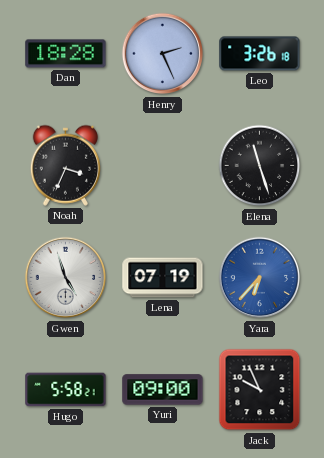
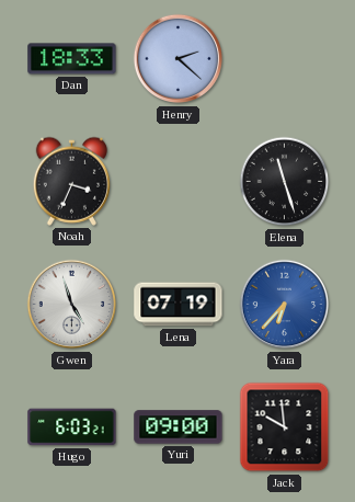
Dan: 18:28 -> 18:33 (72, 59)
Henry: 2:26 -> 2:22 (179, 59)
Leo: 3:26 -> none (260, 54)
Hugo: 5:58 -> 6:03 (72, 427)
Jack: 9:56 -> 9:59 (285, 427)
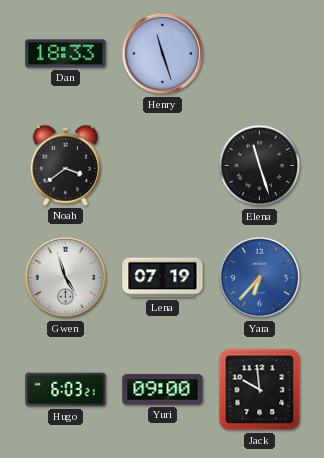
Henry: 2:22 -> 11:27 (163, 54)
Noah: 3:34 -> 3:39 (65, 165)
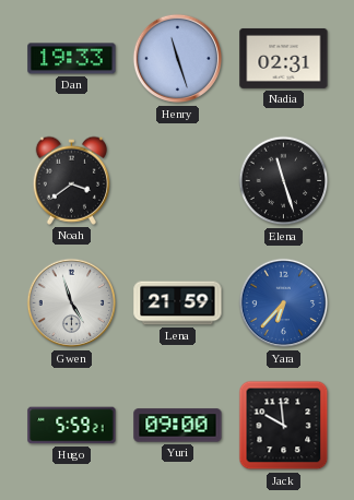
Dan: 18:33 -> 19:33 (72, 59)
Nadia: none -> 02:31 (284, 58)
Lena: 07:19 -> 21:59 (178, 303)
Hugo: 6:03 -> 5:59 (72, 426)
